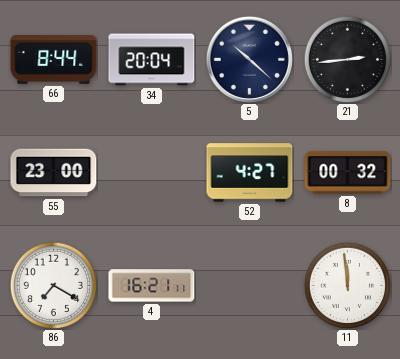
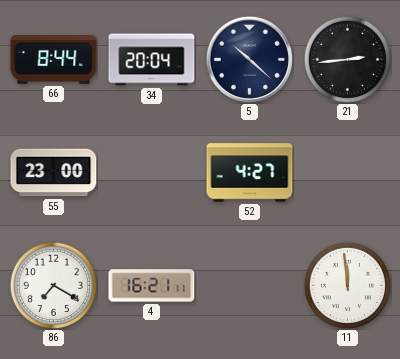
8: 00:32 -> none (348, 173)
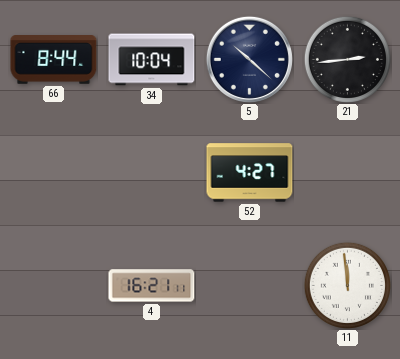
34: 20:04 -> 10:04 (152, 60)
55: 23:00 -> none (54, 173)
86: 7:20 -> none (53, 285)
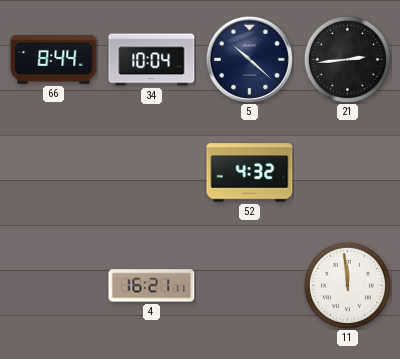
52: 4:27 -> 4:32 (250, 173)
